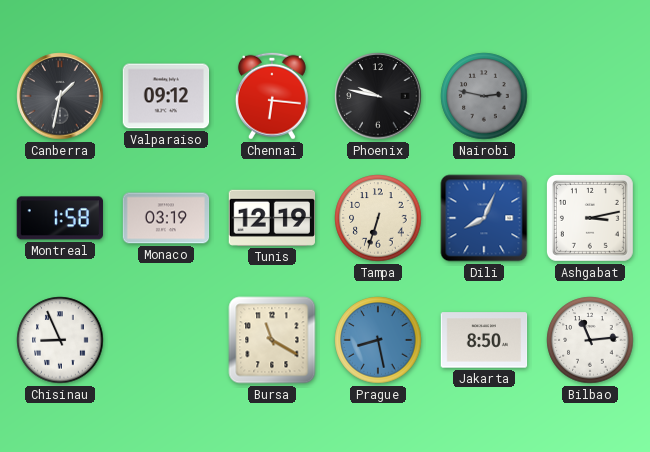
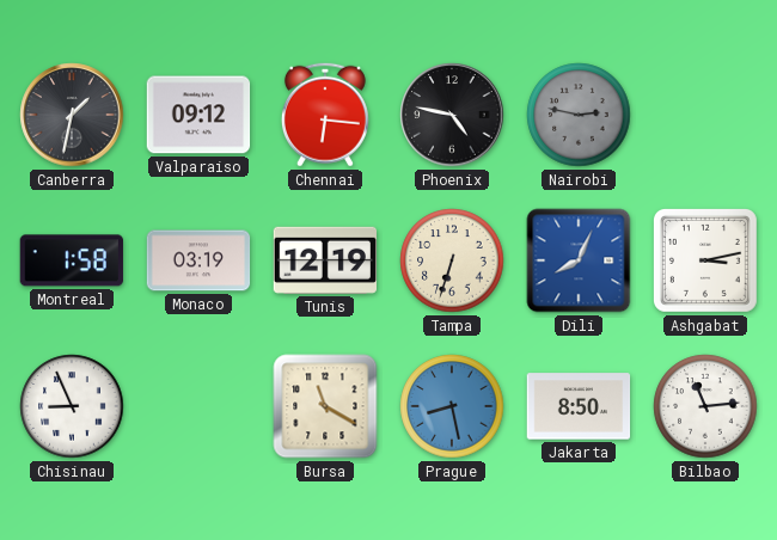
Phoenix: 9:47 -> 4:47 (452, 115)
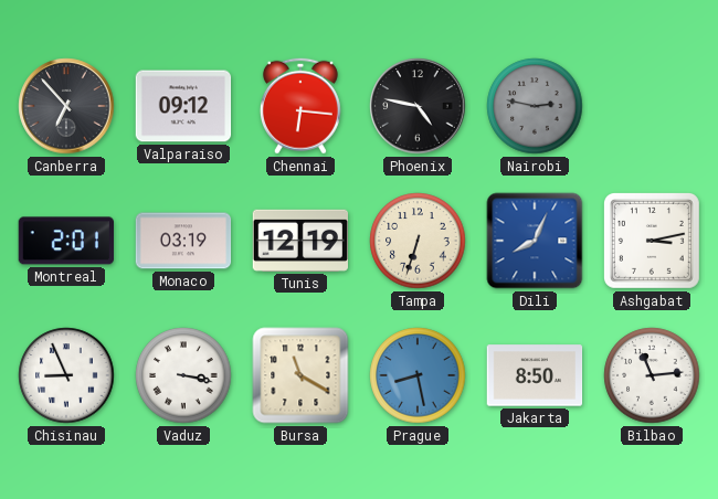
Canberra: 1:32 -> 6:53 (66, 106)
Montreal: 1:58 -> 2:01 (65, 241)
Vaduz: none -> 3:17 (183, 375)
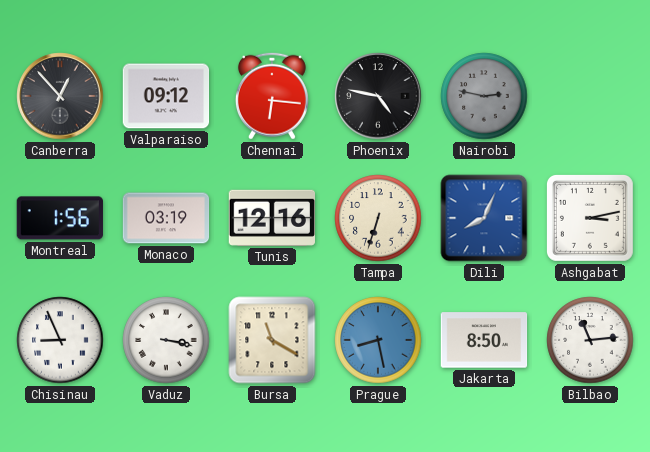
Canberra: 6:53 -> 12:53 (60, 96)
Montreal: 2:01 -> 1:56 (59, 218)
Tunis: 12:19 -> 12:16 (271, 218)
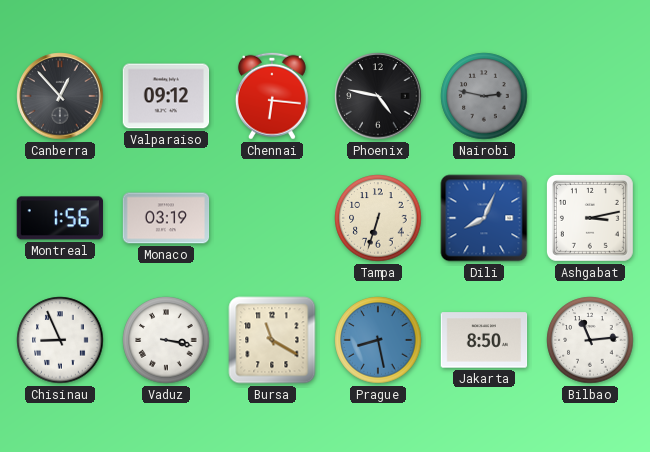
Tunis: 12:16 -> none (271, 218)
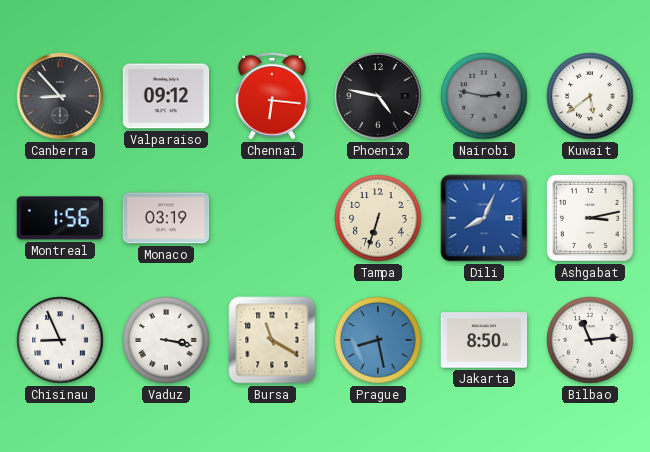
Canberra: 12:53 -> 8:53 (60, 96)
Kuwait: none -> 5:39 (590, 96)
